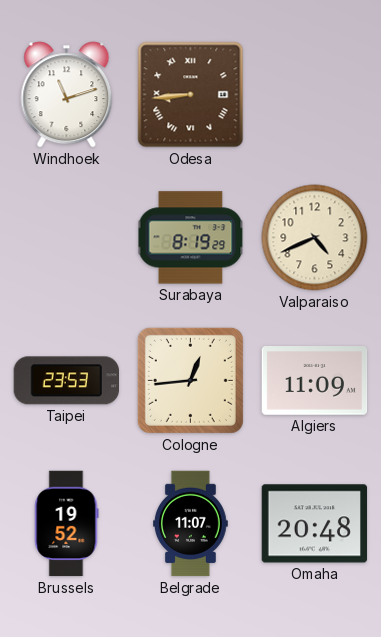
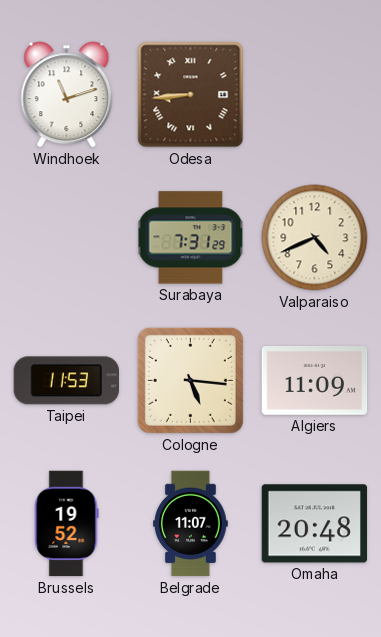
Surabaya: 8:19 -> 7:31 (191, 238)
Taipei: 23:53 -> 11:53 (66, 381)
Cologne: 12:44 -> 5:16 (190, 380)
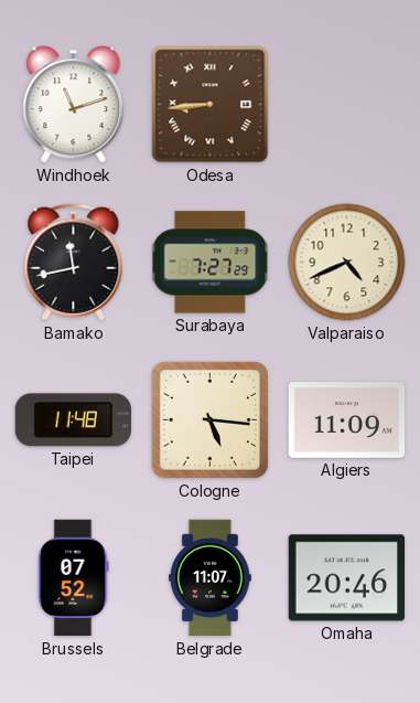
Bamako: none -> 11:43 (74, 263)
Surabaya: 7:31 -> 7:27 (211, 263)
Taipei: 11:53 -> 11:48 (73, 420)
Brussels: 19:52 -> 07:52 (74, 578)
Omaha: 20:48 -> 20:46 (347, 578)
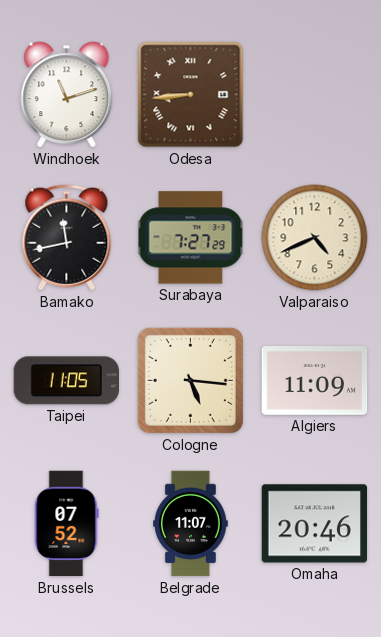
Taipei: 11:48 -> 11:05 (66, 381)
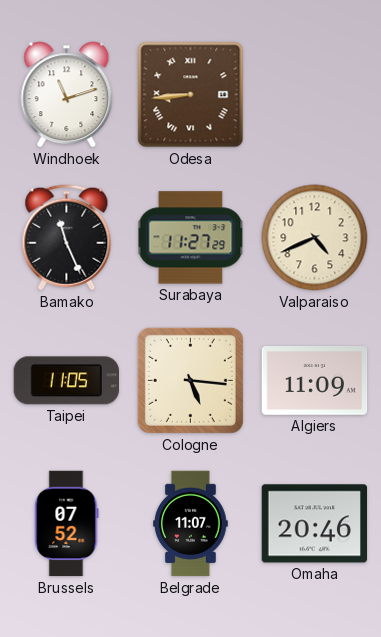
Bamako: 11:43 -> 11:26 (67, 238)
Surabaya: 7:27 -> 11:27 (191, 238)
